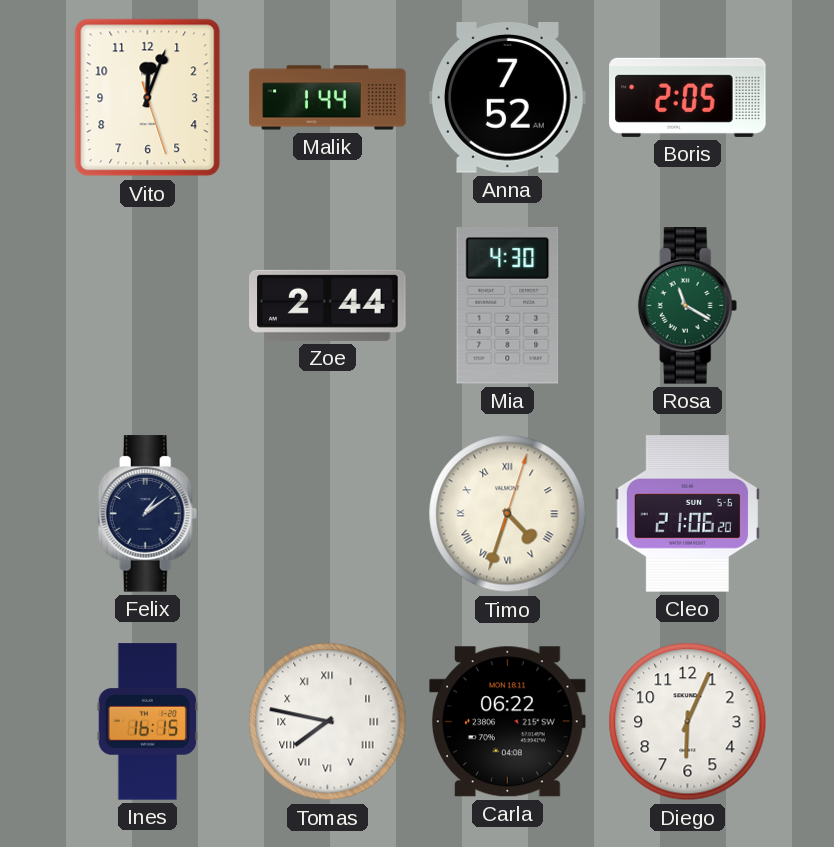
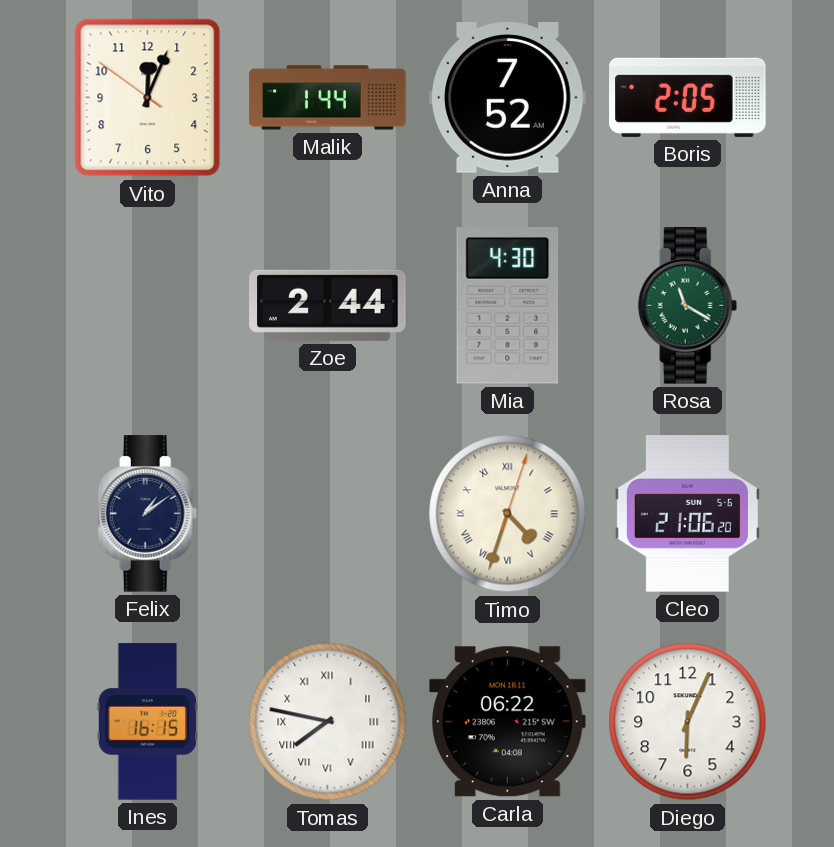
Vito: 12:03:27 -> 12:03:51 (148, 98)
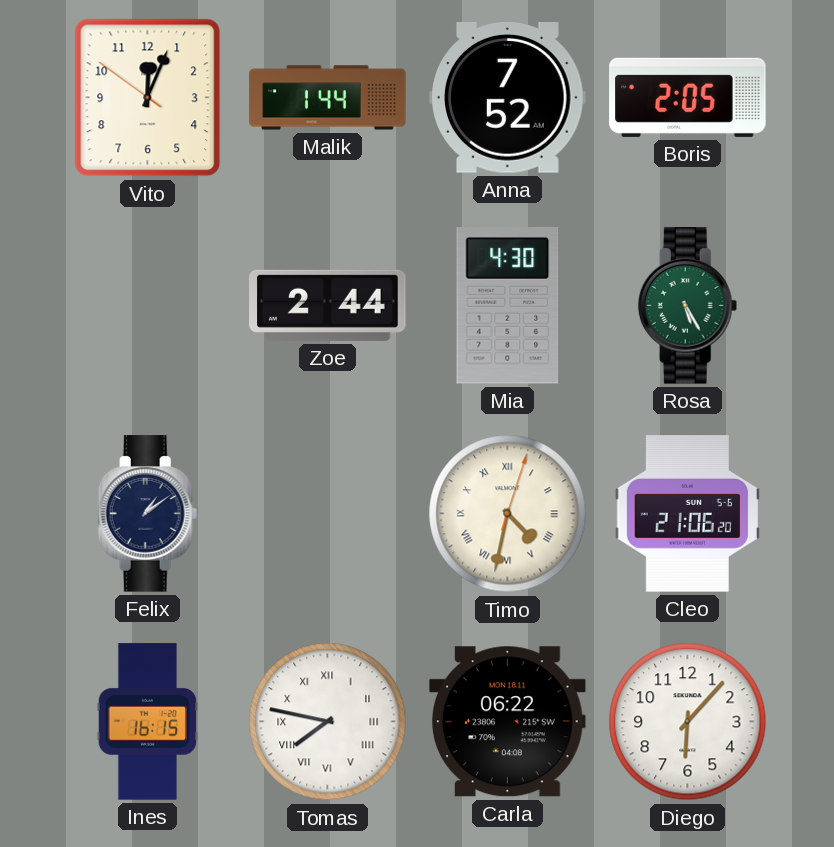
Rosa: 11:20 -> 5:25 (688, 306)
Timo: 4:33 -> 4:32 (508, 514)
Diego: 6:04 -> 6:07 (688, 722)
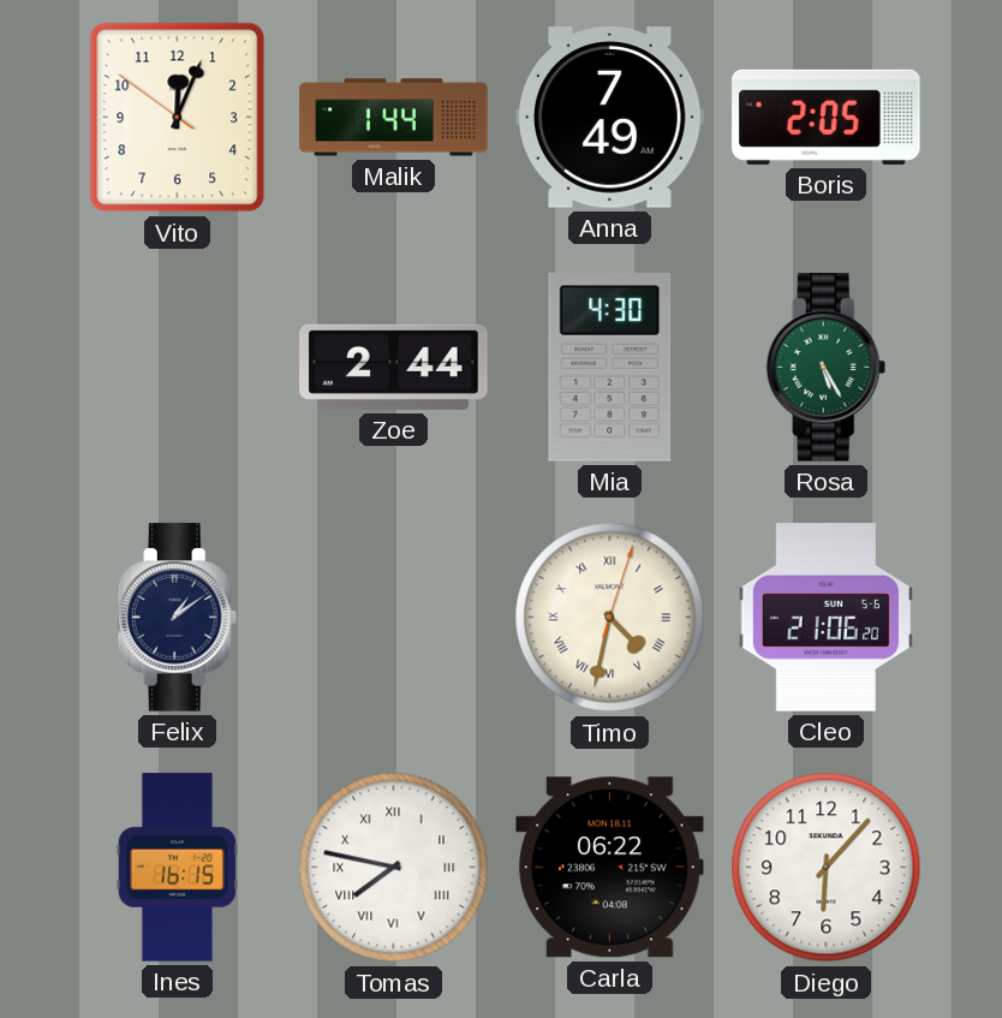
Anna: 7:52 -> 7:49 (610, 118)
